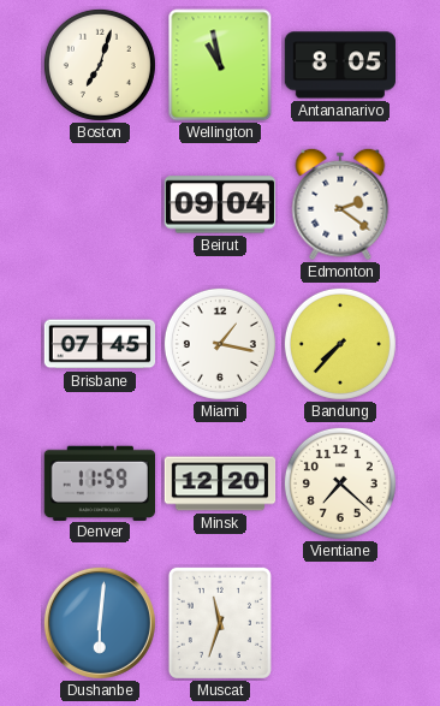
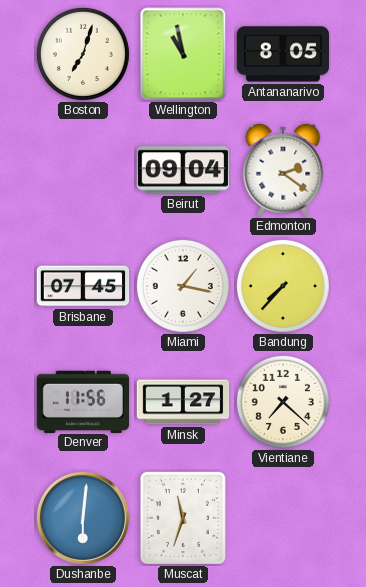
Denver: 11:59 -> 11:56 (82, 401)
Minsk: 12:20 -> 1:27 (183, 402)
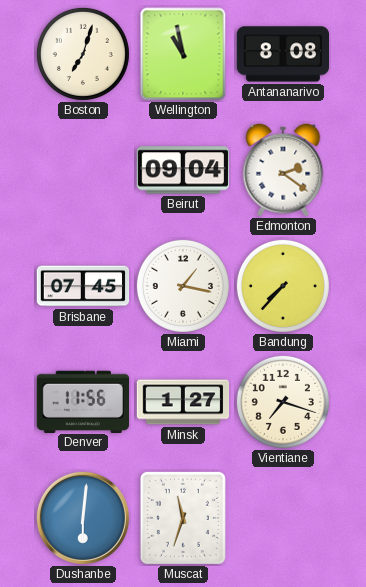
Antananarivo: 8:05 -> 8:08 (282, 54)
Vientiane: 7:22 -> 7:18 (283, 402)
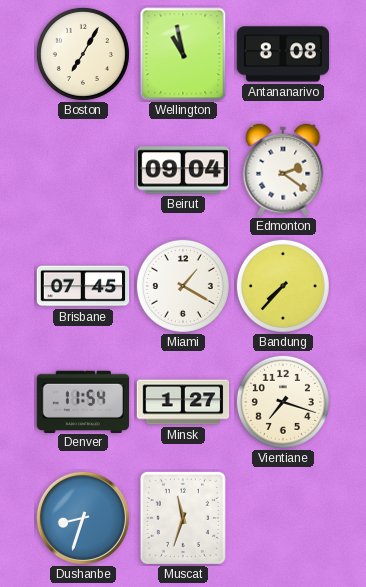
Boston: 7:03 -> 7:05 (83, 54)
Miami: 1:17 -> 1:20 (183, 286)
Denver: 11:56 -> 11:54 (82, 401)
Dushanbe: 6:01 -> 8:33 (83, 518)
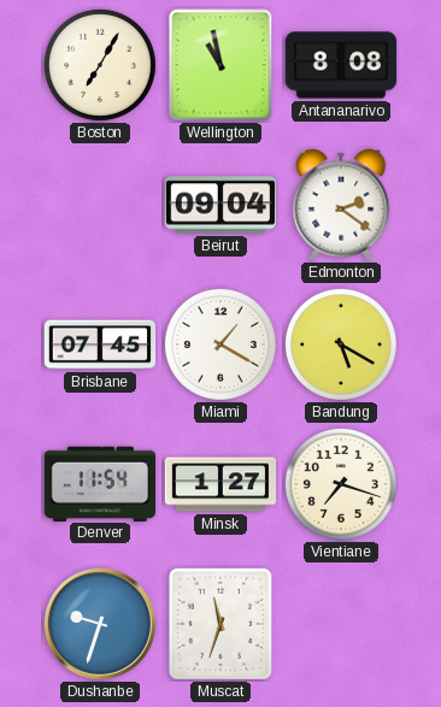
Bandung: 7:37 -> 5:20 (341, 344)
Dushanbe: 8:33 -> 9:33 (100, 624)
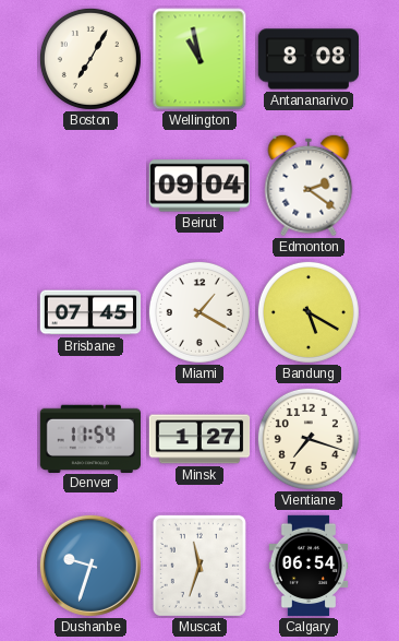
Calgary: none -> 06:54 (309, 566)
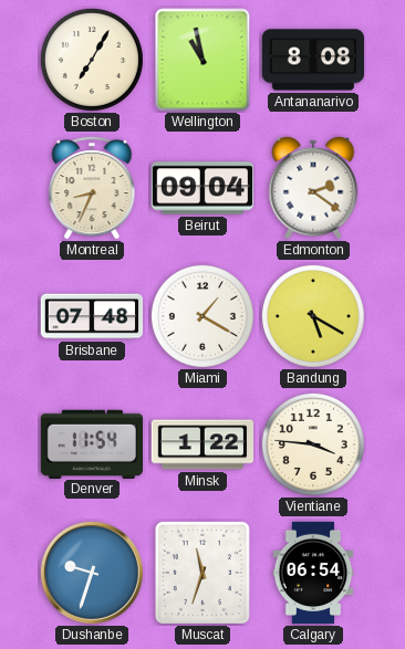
Montreal: none -> 8:34 (92, 188)
Brisbane: 07:45 -> 07:48 (92, 316)
Minsk: 1:27 -> 1:22 (202, 444)
Vientiane: 7:18 -> 3:46 (313, 444)
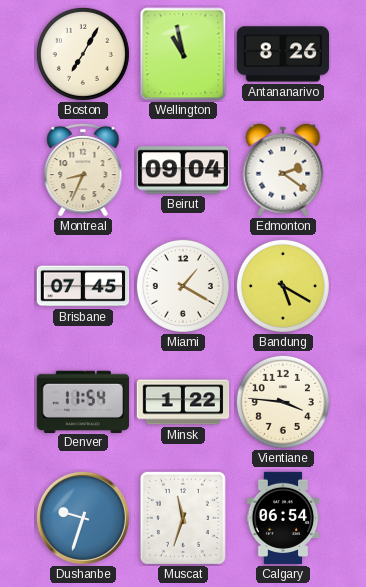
Antananarivo: 8:08 -> 8:26 (282, 54)
Brisbane: 07:48 -> 07:45 (83, 286)
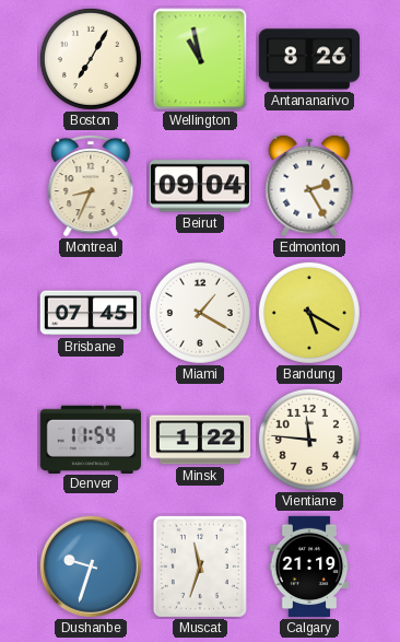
Edmonton: 2:21 -> 2:25 (309, 186)
Vientiane: 3:46 -> 11:46 (309, 440)
Calgary: 06:54 -> 21:19 (309, 567)
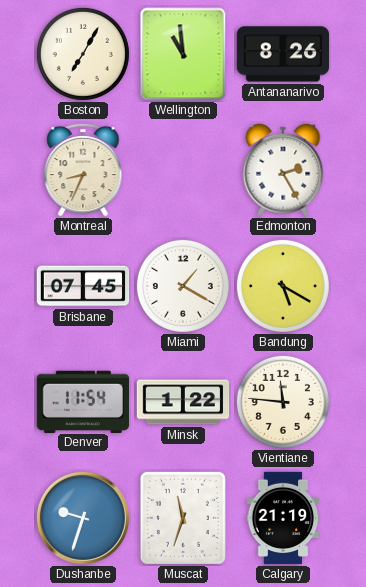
Wellington: 10:58 -> 10:59 (183, 54)
Beirut: 09:04 -> none (199, 186)
